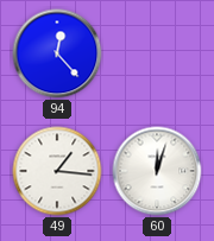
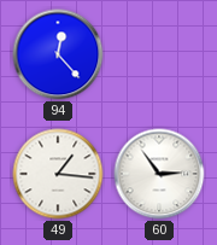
60: 12:03 -> 2:54 (159, 174)
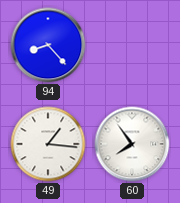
94: 12:23 -> 8:23 (48, 45)
60: 2:54 -> 7:54 (132, 144)
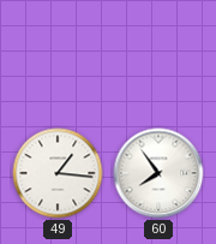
94: 8:23 -> none (48, 45)
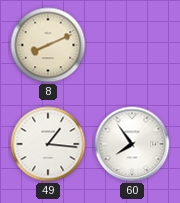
8: none -> 8:11 (48, 45)
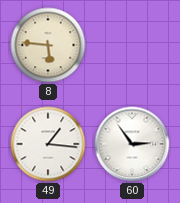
8: 8:11 -> 5:46 (48, 45)
60: 7:54 -> 2:54 (132, 144)
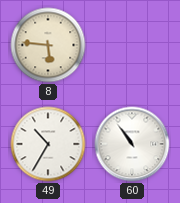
49: 1:16 -> 10:35 (48, 144)
60: 2:54 -> 10:54 (132, 144)
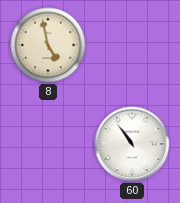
8: 5:46 -> 4:58 (48, 45)
49: 10:35 -> none (48, 144)
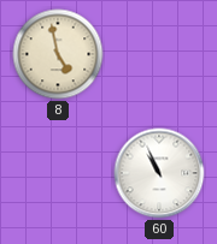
60: 10:54 -> 10:56 (159, 173)
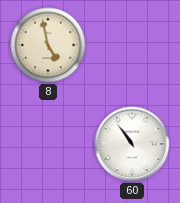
60: 10:56 -> 10:54 (132, 144)
